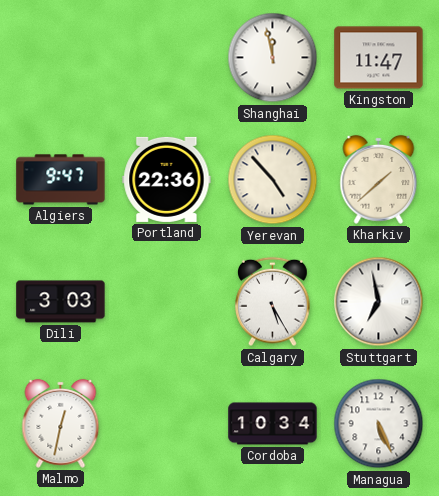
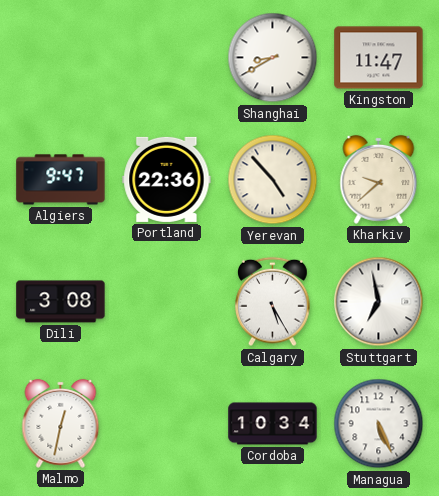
Shanghai: 11:58 -> 8:40 (273, 58)
Kharkiv: 1:38 -> 9:38 (379, 179)
Dili: 3:03 -> 3:08 (61, 302)
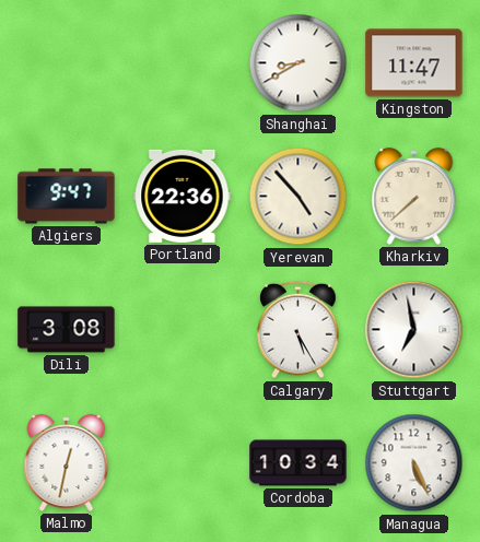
Kharkiv: 9:38 -> 7:38 (414, 196)
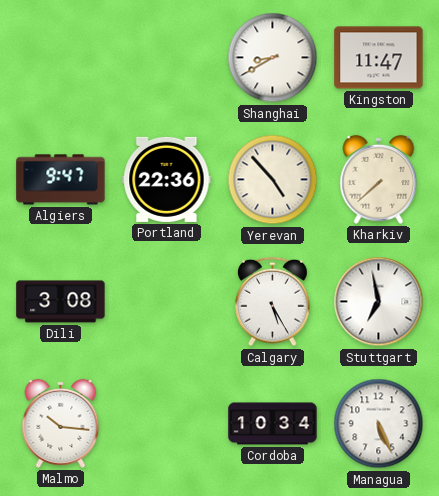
Malmo: 12:32 -> 10:16 (61, 423)
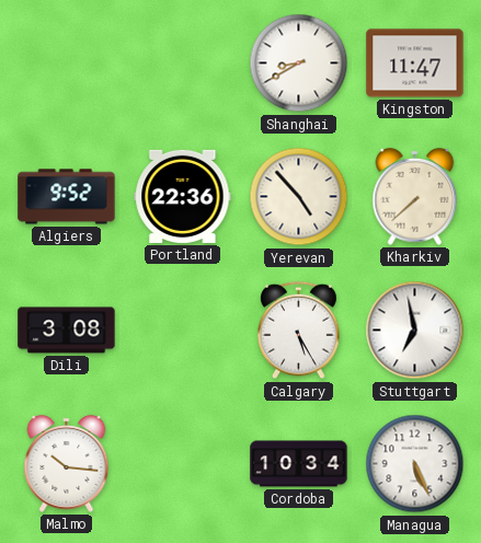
Algiers: 9:47 -> 9:52 (67, 197)
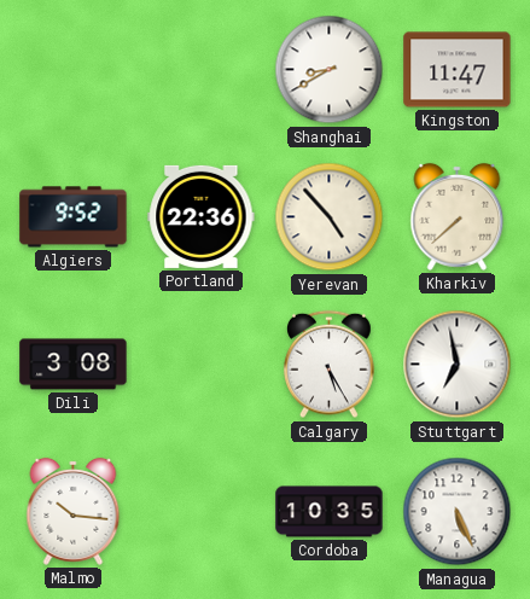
Cordoba: 10:34 -> 10:35 (330, 512)
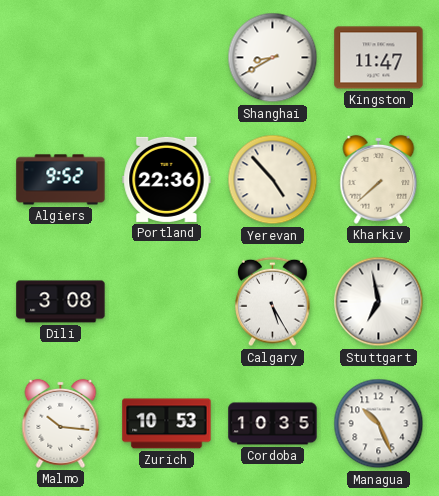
Zurich: none -> 10:53 (167, 424)
Managua: 5:26 -> 10:26 (379, 424)
